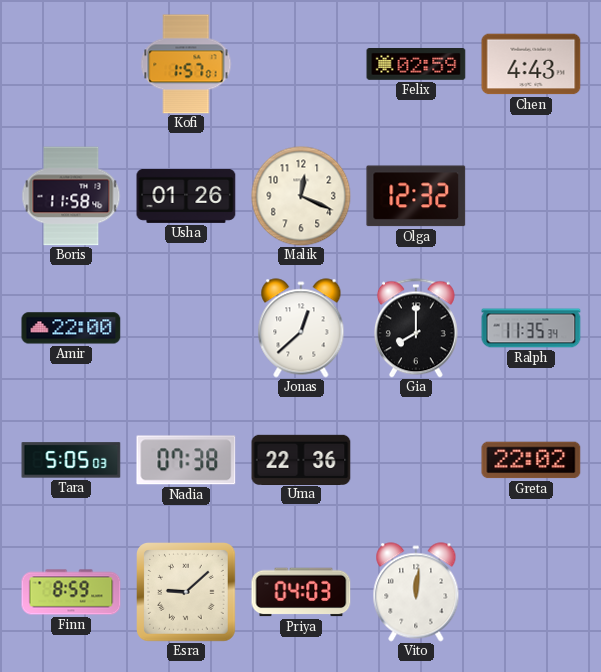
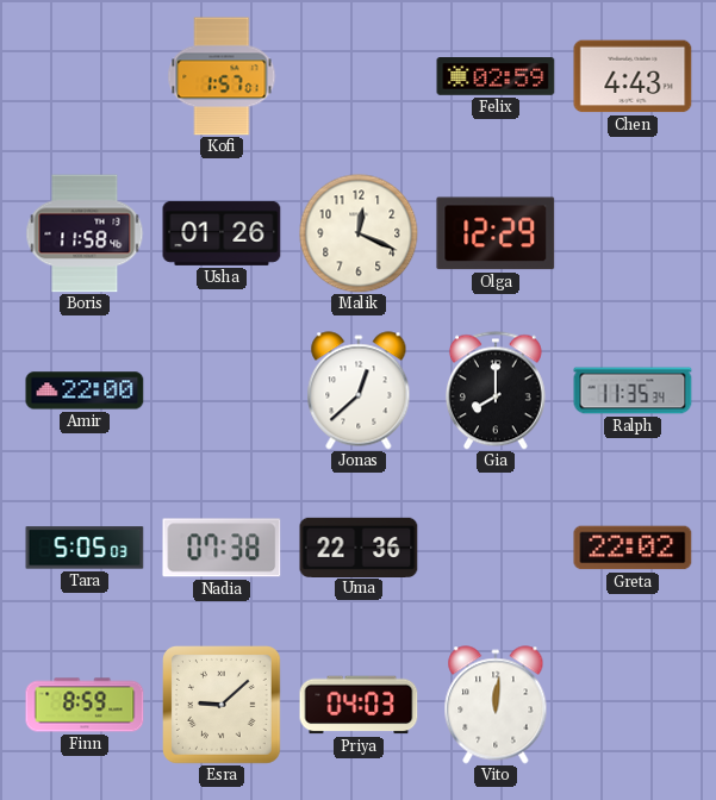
Olga: 12:32 -> 12:29 (496, 233)
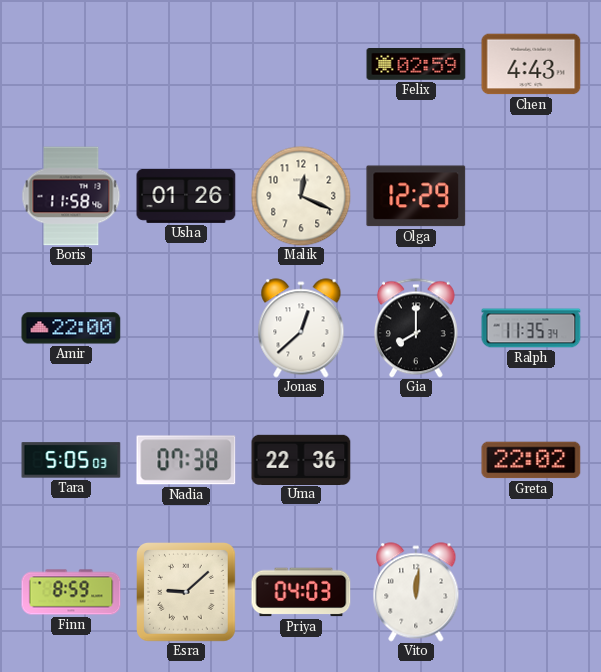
Kofi: 1:57 -> none (222, 76)
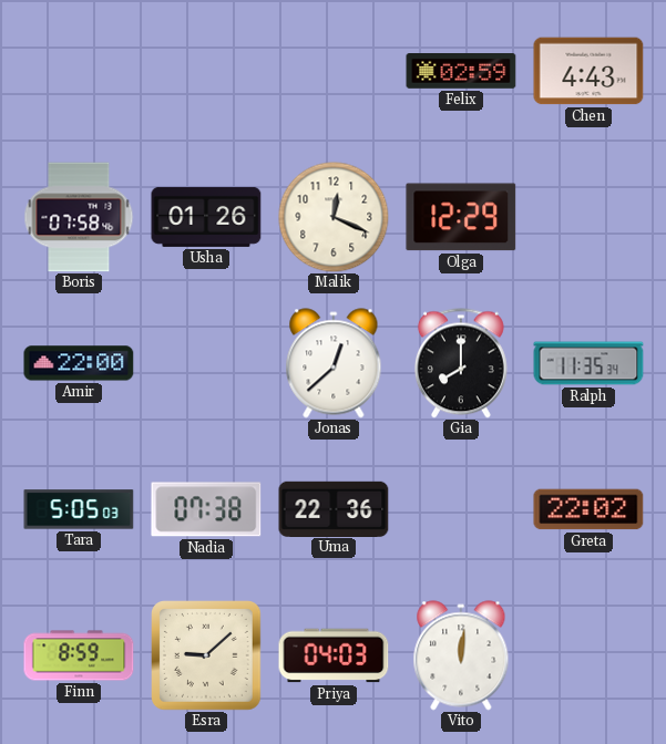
Boris: 11:58 -> 07:58 (79, 217)
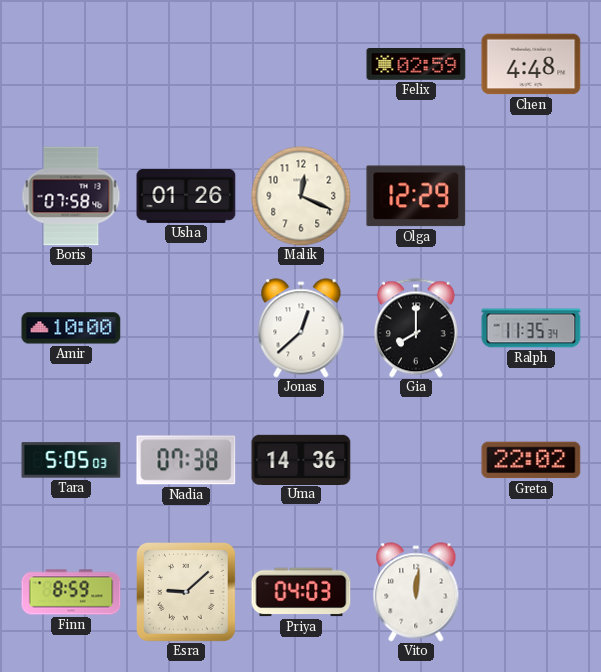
Chen: 4:43 -> 4:48 (531, 64)
Amir: 22:00 -> 10:00 (71, 328)
Uma: 22:36 -> 14:36 (301, 459)
